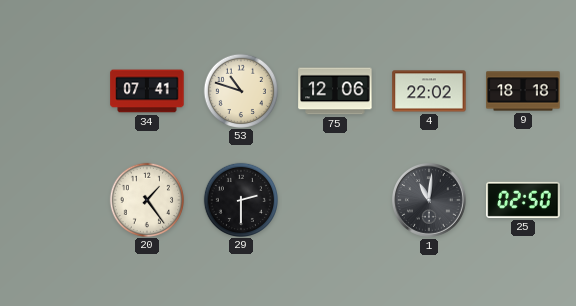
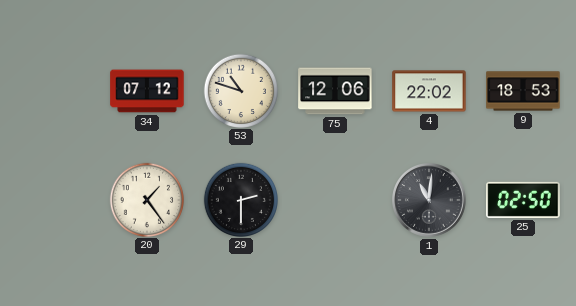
34: 07:41 -> 07:12 (147, 91)
9: 18:18 -> 18:53 (523, 91)
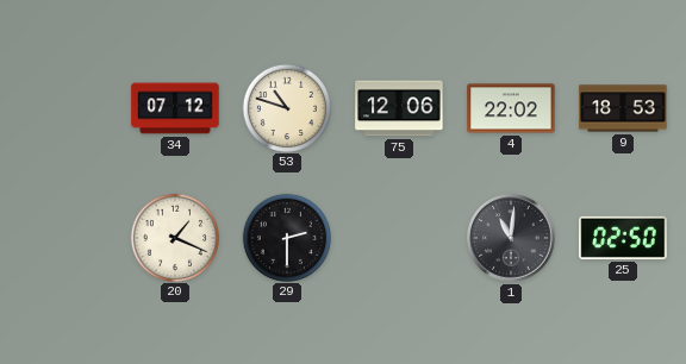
20: 1:24 -> 1:19 (174, 237)
